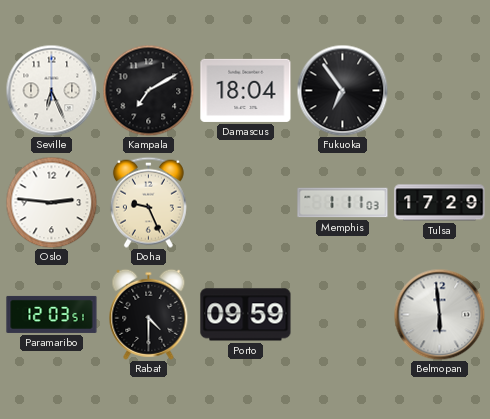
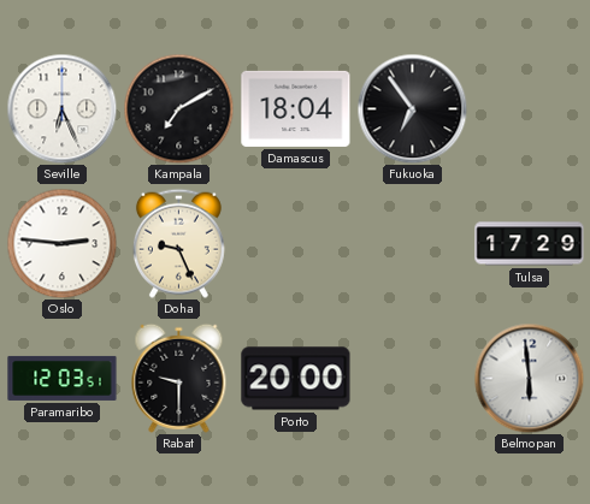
Memphis: 1:11 -> none (343, 203)
Rabat: 4:30 -> 9:30 (179, 378)
Porto: 09:59 -> 20:00 (296, 379)
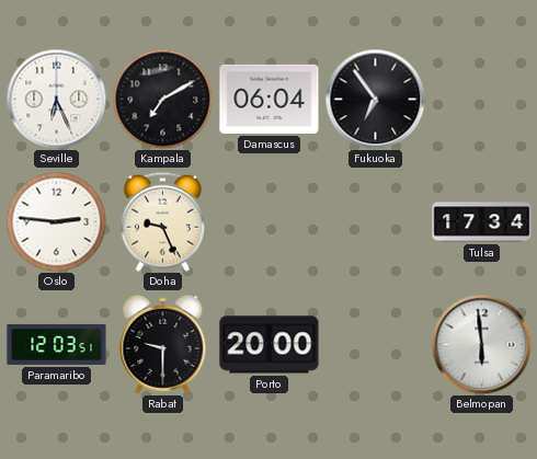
Damascus: 18:04 -> 06:04 (270, 99)
Tulsa: 17:29 -> 17:34 (482, 222)
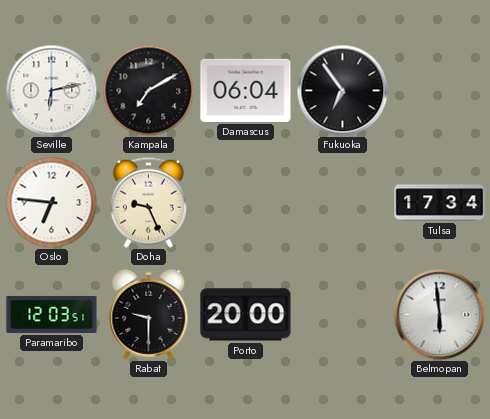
Seville: 6:26 -> 6:13 (51, 90)
Oslo: 2:46 -> 6:46 (51, 202)
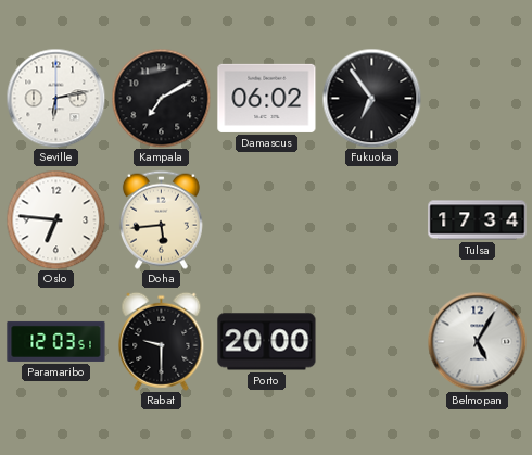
Damascus: 06:04 -> 06:02 (267, 98)
Doha: 9:26 -> 5:44 (161, 219)
Belmopan: 5:59 -> 5:05 (477, 341)
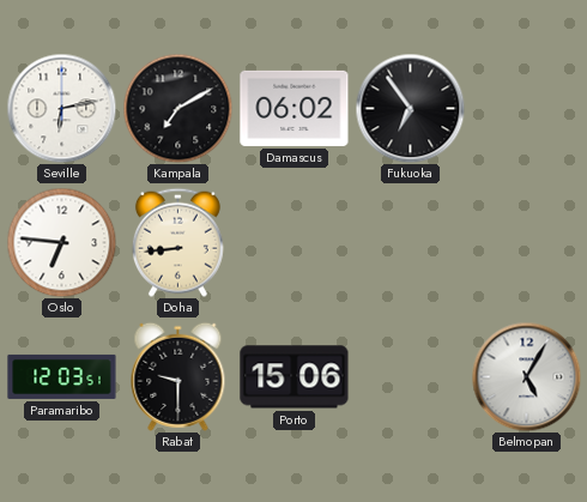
Doha: 5:44 -> 8:44 (177, 242)
Tulsa: 17:34 -> none (478, 220)
Porto: 20:00 -> 15:06 (295, 377)
